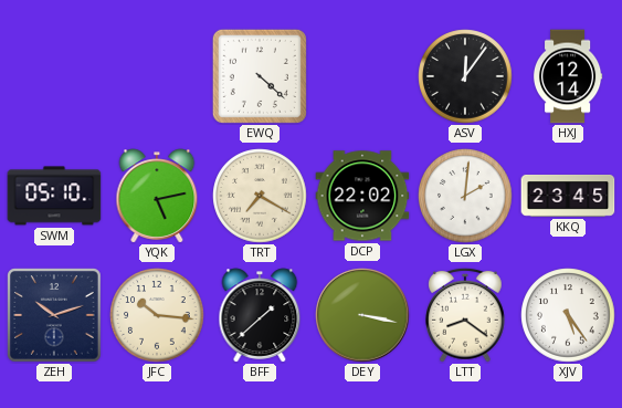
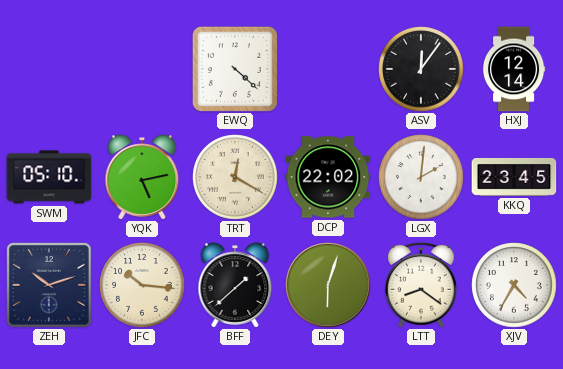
TRT: 7:20 -> 12:20 (235, 177)
DEY: 3:17 -> 6:03 (328, 285)
XJV: 5:24 -> 4:35 (514, 285)
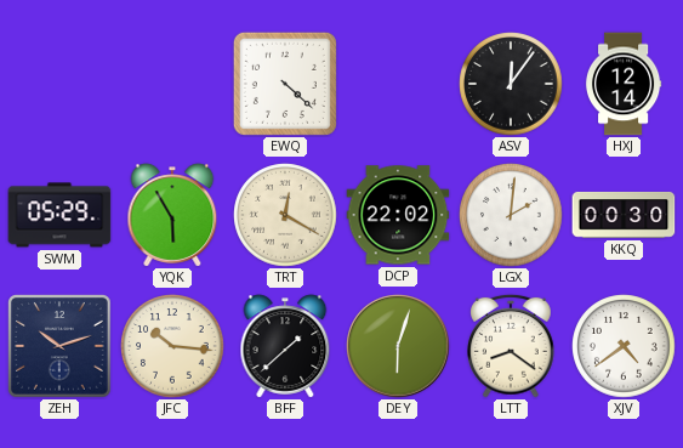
SWM: 05:10 -> 05:29 (59, 215)
YQK: 5:13 -> 5:55 (172, 215)
KKQ: 23:45 -> 00:30 (624, 215)
XJV: 4:35 -> 4:39 (624, 346)
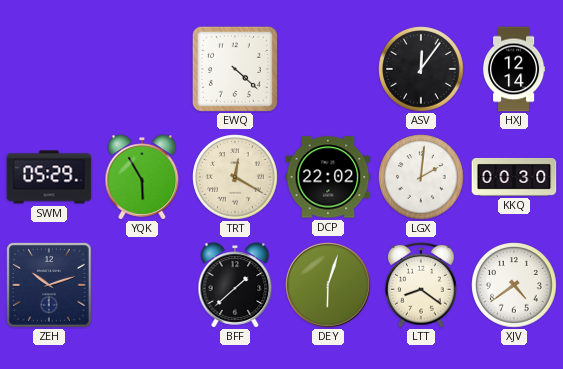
JFC: 10:16 -> none (172, 346)
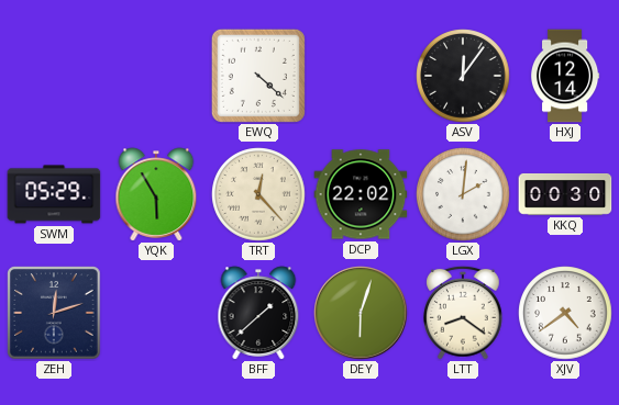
TRT: 12:20 -> 12:23 (258, 194)
ZEH: 10:12 -> 12:12 (55, 314)
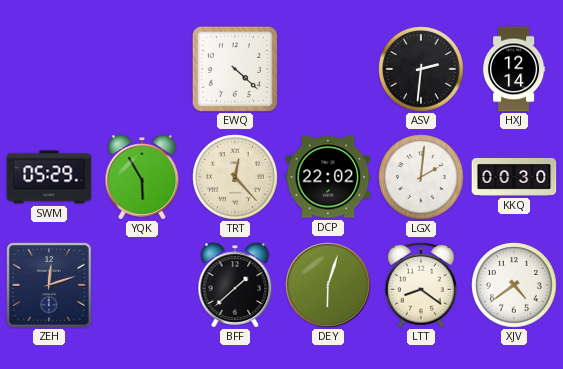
ASV: 12:06 -> 2:31 (421, 69)
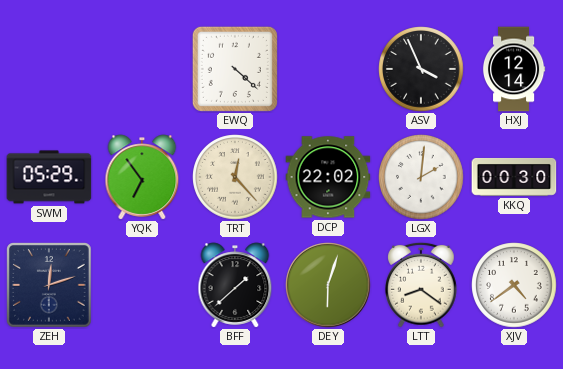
ASV: 2:31 -> 3:56 (421, 69)
YQK: 5:55 -> 6:54 (142, 177)
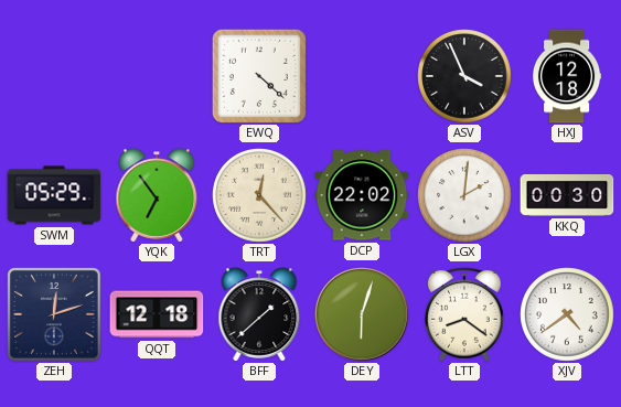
HXJ: 12:14 -> 12:18 (567, 76)
QQT: none -> 12:18 (157, 314)
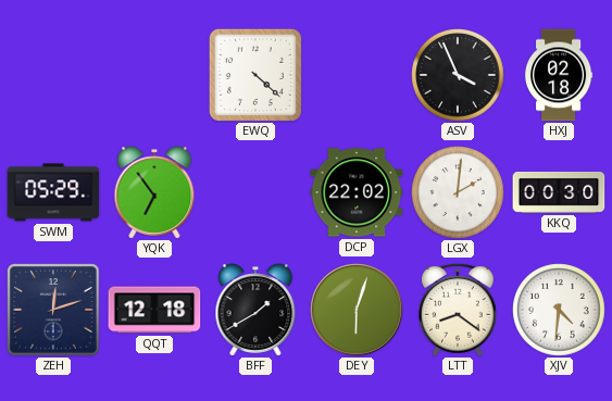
HXJ: 12:18 -> 02:18 (559, 75)
TRT: 12:23 -> none (259, 195)
BFF: 1:38 -> 1:40 (255, 310)
XJV: 4:39 -> 4:31 (559, 310)
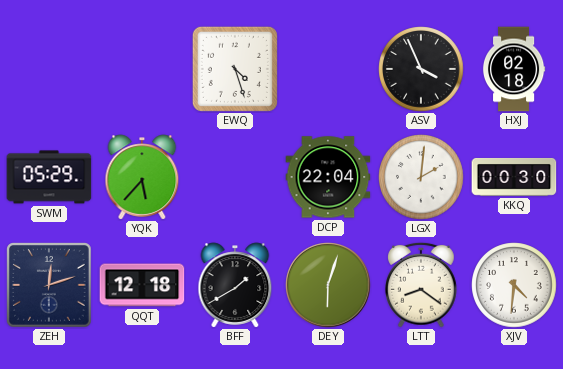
EWQ: 4:22 -> 4:27 (235, 69)
YQK: 6:54 -> 5:37 (142, 177)
DCP: 22:02 -> 22:04 (328, 177)
